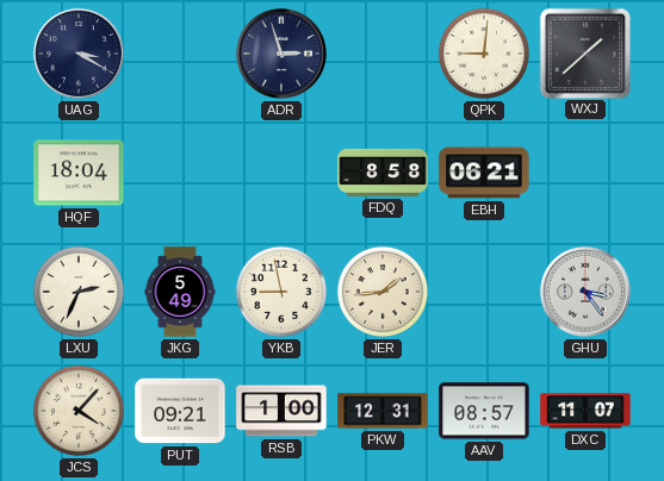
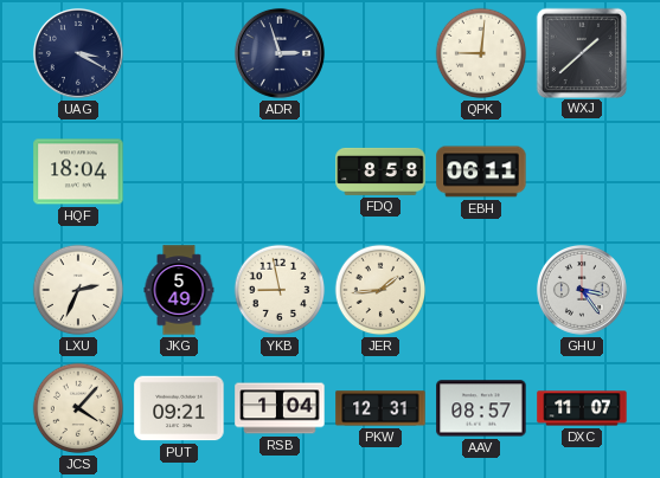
EBH: 06:21 -> 06:11 (481, 172)
RSB: 1:00 -> 1:04 (280, 408)
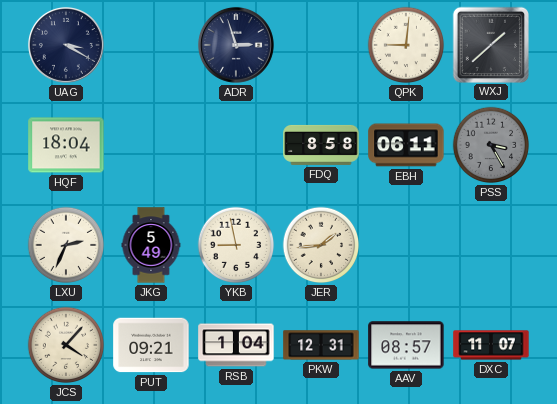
PSS: none -> 3:25 (491, 145)
GHU: 3:24 -> none (582, 290)
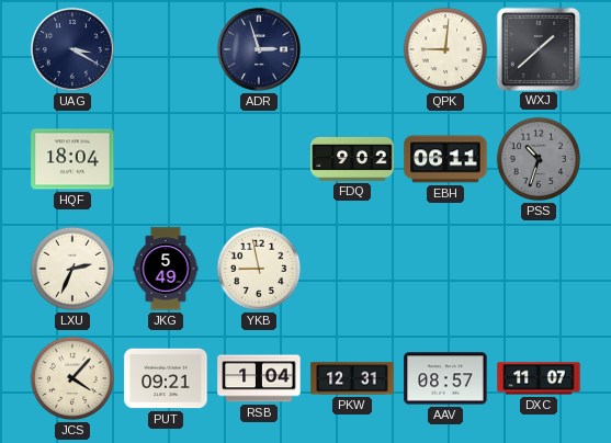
FDQ: 8:58 -> 9:02 (352, 159)
PSS: 3:25 -> 10:33 (539, 159)
JER: 1:44 -> none (321, 245)
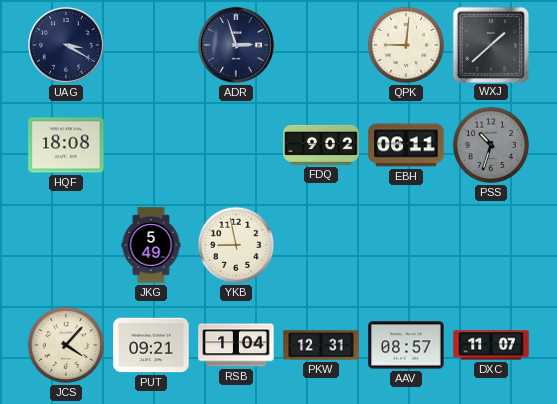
HQF: 18:04 -> 18:08 (66, 145)
LXU: 2:34 -> none (72, 269)
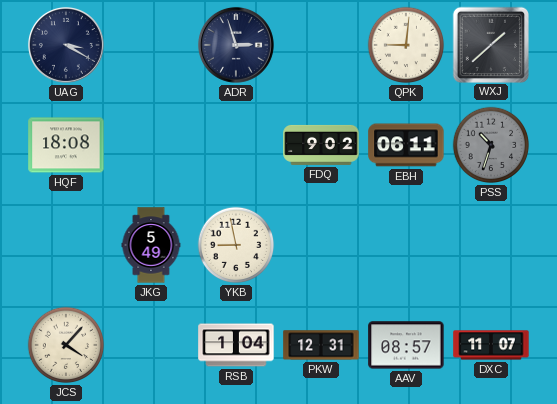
PUT: 09:21 -> none (151, 345)
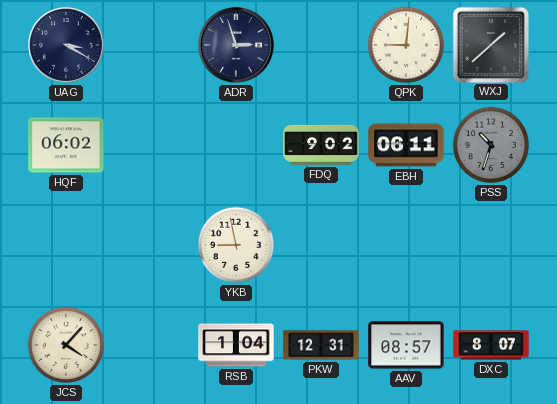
HQF: 18:08 -> 06:02 (66, 145)
JKG: 5:49 -> none (151, 245)
DXC: 11:07 -> 8:07 (491, 345)
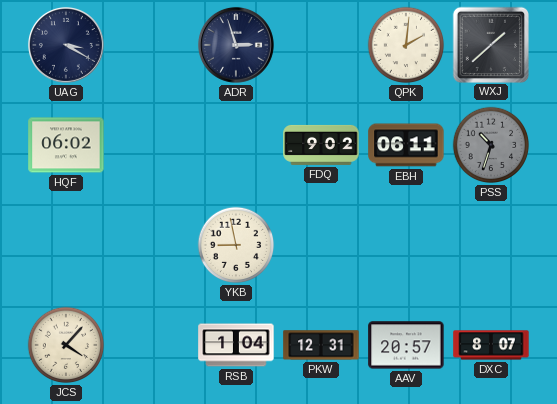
QPK: 9:01 -> 2:01 (406, 45)
AAV: 08:57 -> 20:57 (406, 345)
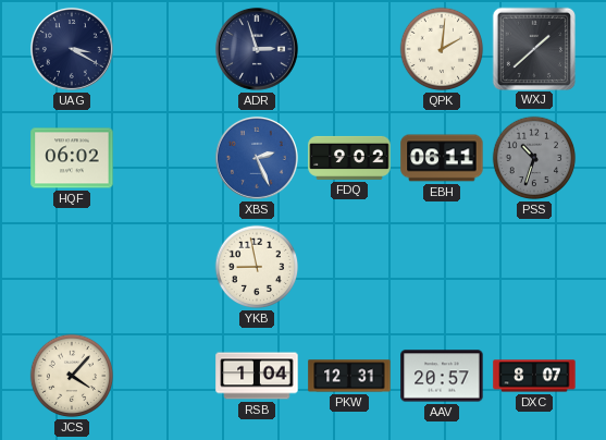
XBS: none -> 2:26 (257, 158)
